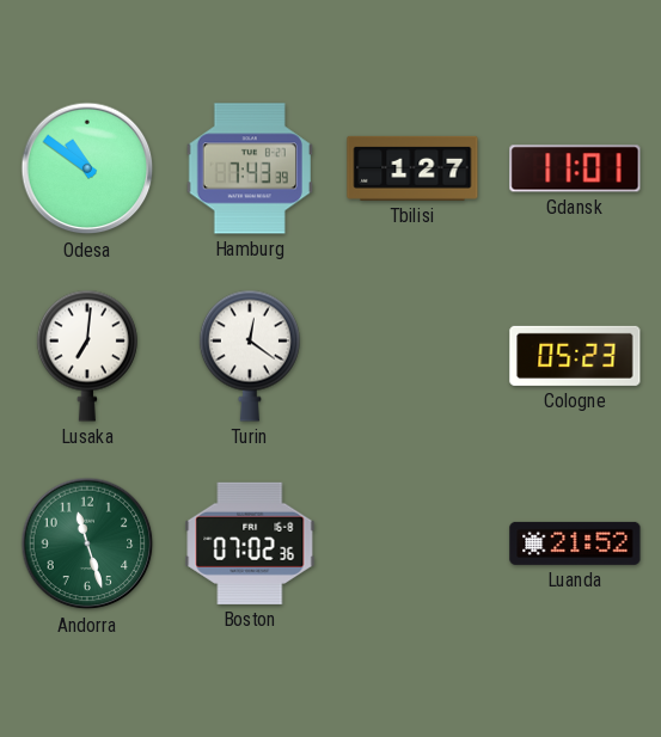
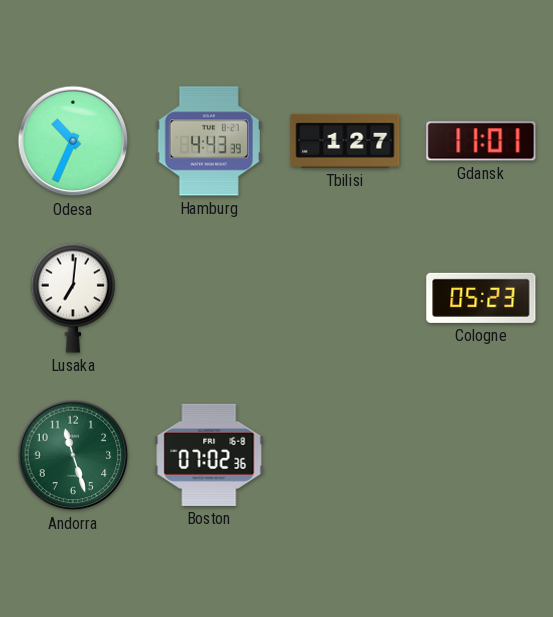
Odesa: 10:51 -> 10:34 (73, 141)
Hamburg: 7:43 -> 4:43 (209, 141)
Turin: 12:21 -> none (250, 356)
Luanda: 21:52 -> none (575, 543)
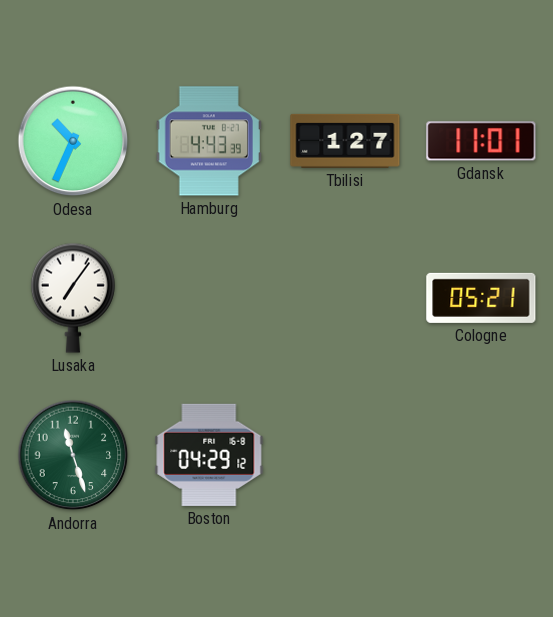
Lusaka: 7:01 -> 7:06 (73, 298)
Cologne: 05:23 -> 05:21 (481, 298)
Boston: 07:02 -> 04:29 (209, 455)
